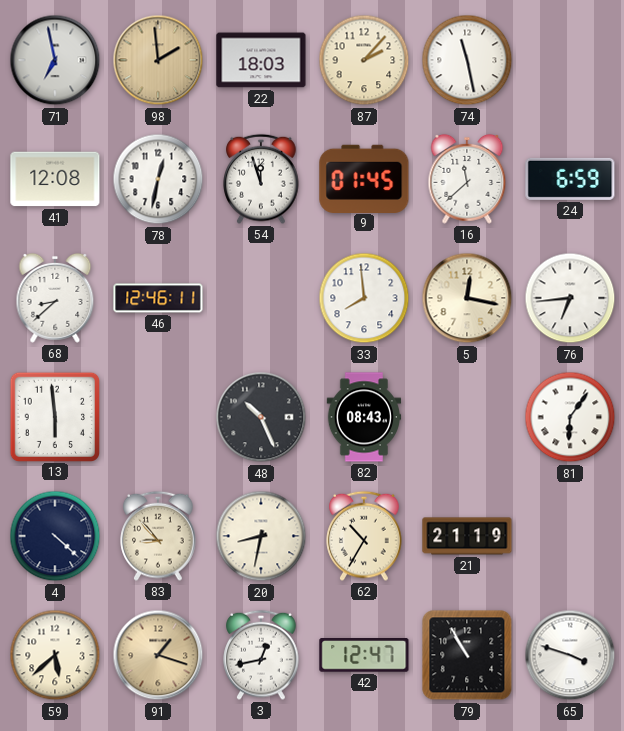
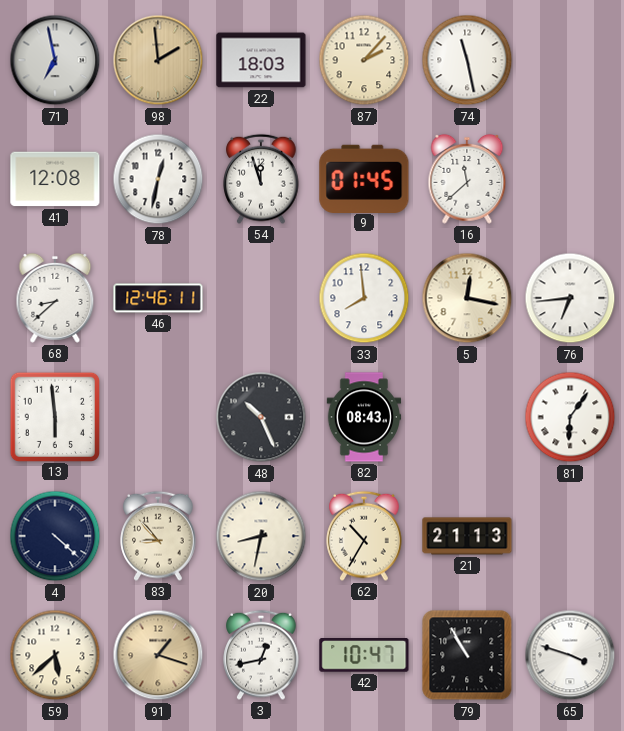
24: 6:59 -> none (570, 179)
21: 21:19 -> 21:13 (467, 536)
42: 12:47 -> 10:47 (364, 655)
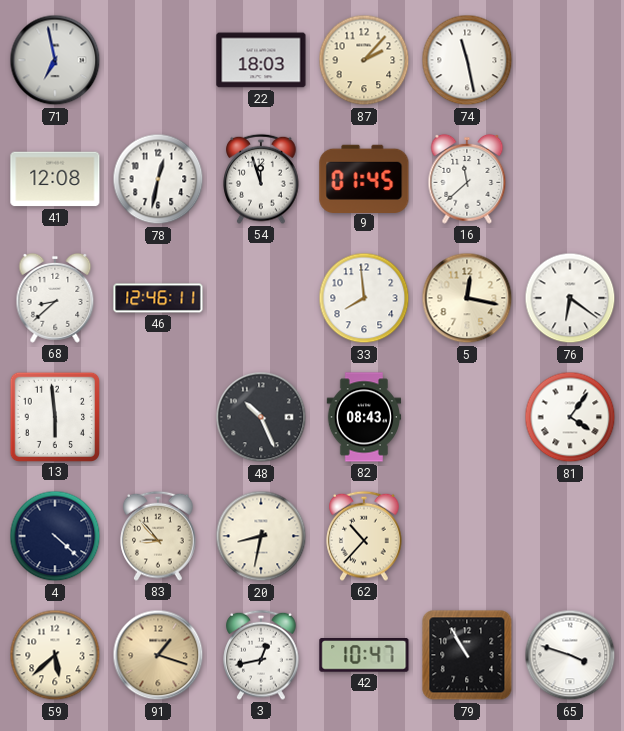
98: 1:59 -> none (158, 60)
76: 6:44 -> 6:21 (570, 298)
81: 6:06 -> 4:06 (570, 417)
62: 10:35 -> 10:37 (364, 536)
21: 21:13 -> none (467, 536)
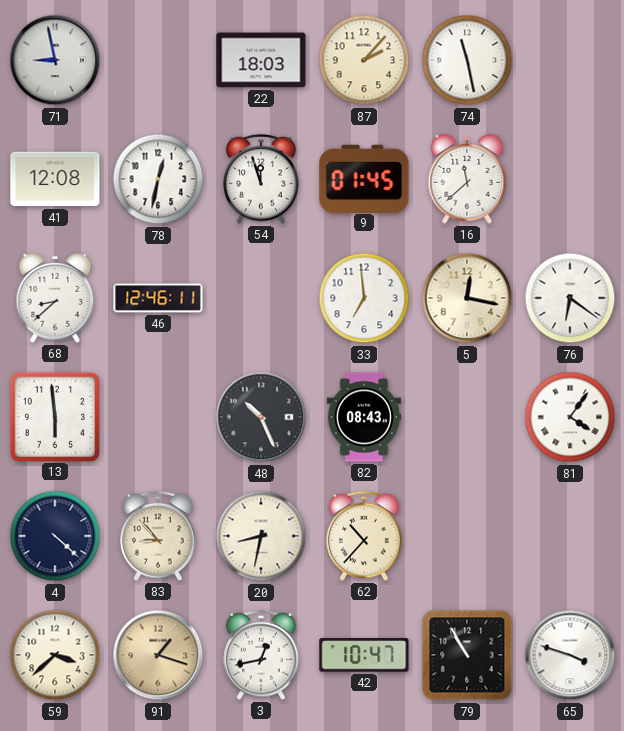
71: 6:58 -> 8:58 (55, 60)
33: 7:59 -> 6:59 (364, 298)
59: 5:38 -> 3:38 (55, 655)
